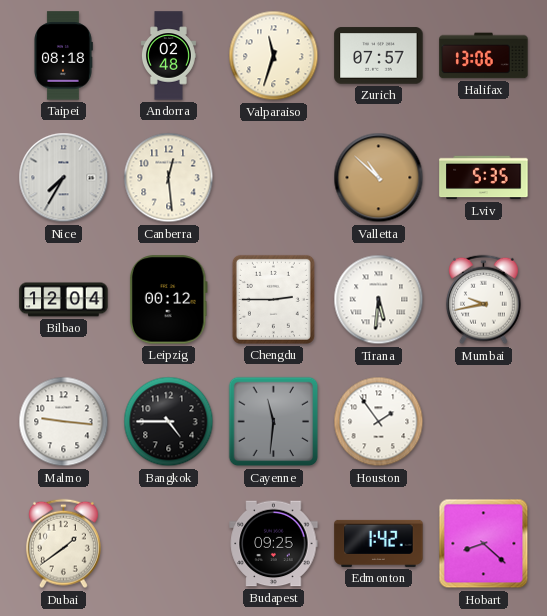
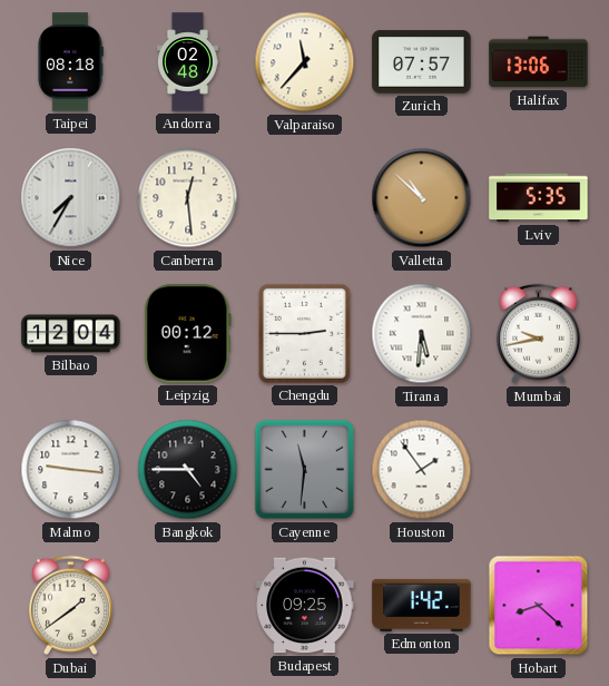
Valparaiso: 11:33 -> 11:37 (305, 62)
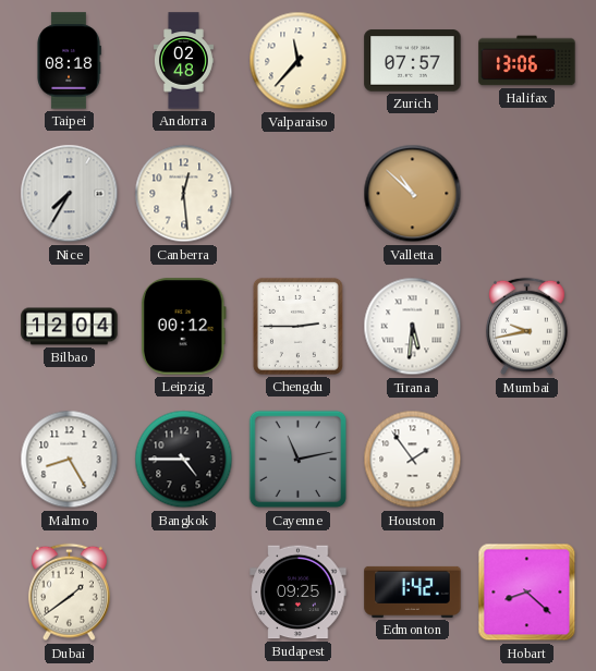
Lviv: 5:35 -> none (539, 198)
Malmo: 9:16 -> 8:25 (70, 460)
Cayenne: 11:31 -> 11:13 (299, 460)
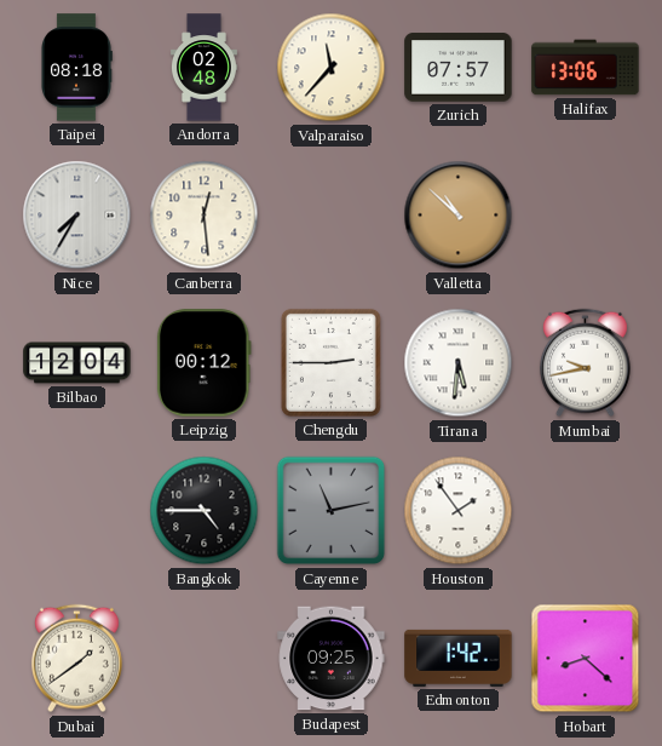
Malmo: 8:25 -> none (70, 460)
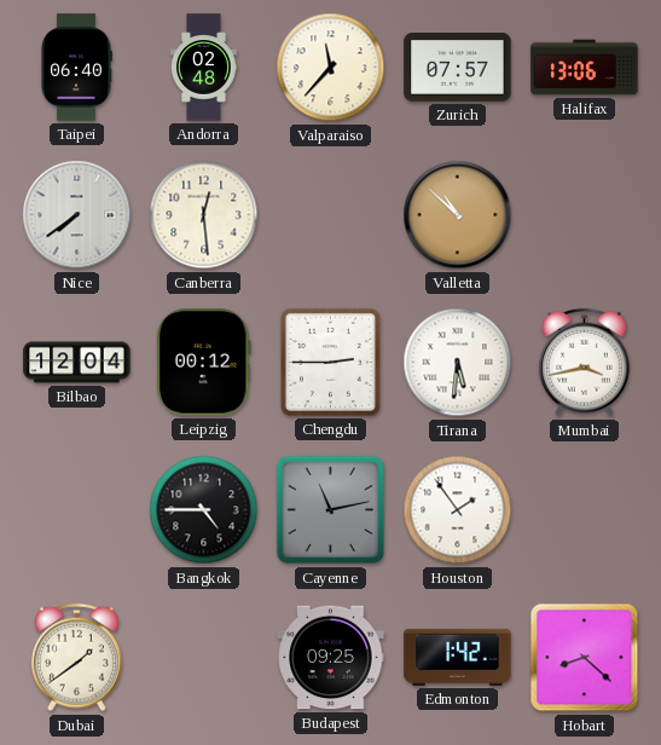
Taipei: 08:18 -> 06:40 (76, 68)
Nice: 7:35 -> 7:39 (77, 215)
Mumbai: 9:43 -> 3:43 (584, 363)
